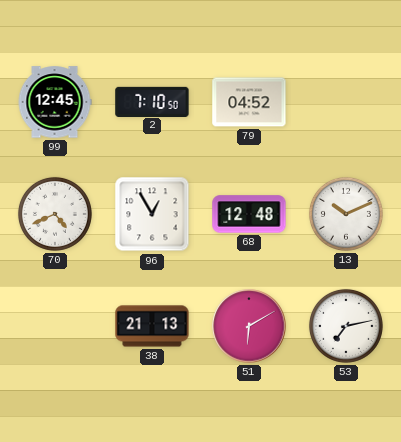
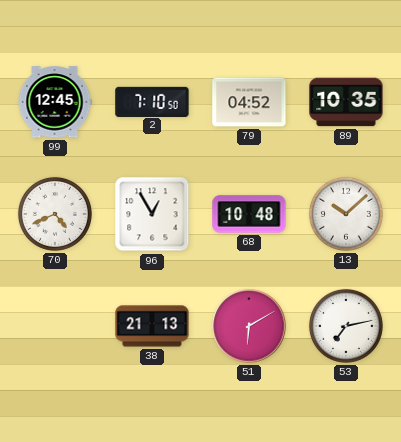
89: none -> 10:35 (346, 102)
68: 12:48 -> 10:48 (249, 214)
13: 10:11 -> 10:08 (346, 214)
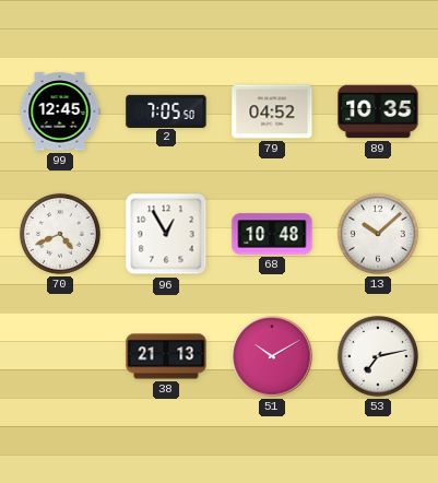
2: 7:10 -> 7:05 (166, 110)
51: 6:10 -> 10:10 (272, 356)
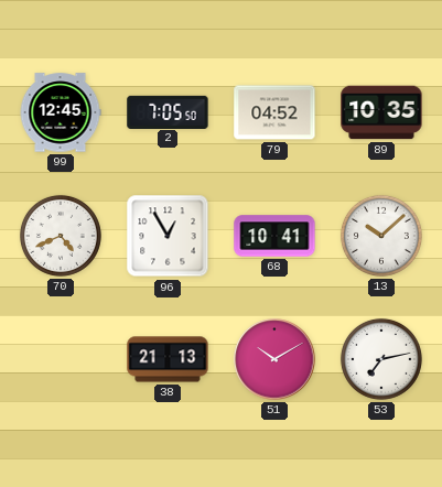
68: 10:48 -> 10:41 (274, 236)
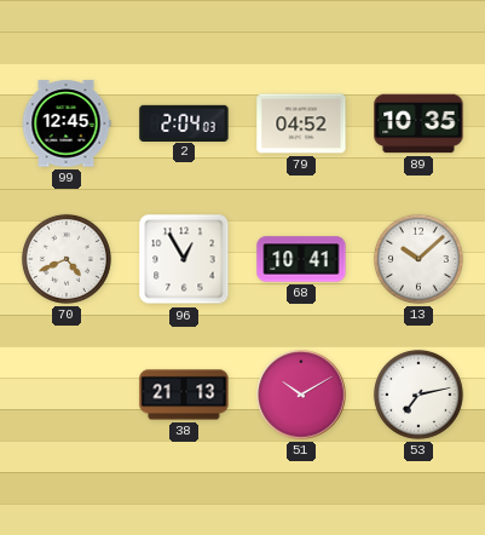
2: 7:05 -> 2:04 (184, 122)
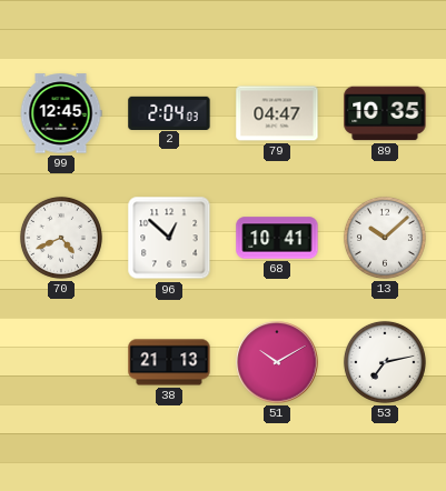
79: 04:52 -> 04:47 (277, 113)
96: 12:55 -> 12:52 (169, 238)
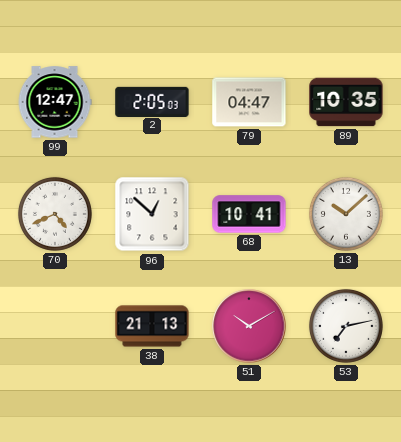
99: 12:45 -> 12:47 (55, 102)
2: 2:04 -> 2:05 (152, 101)
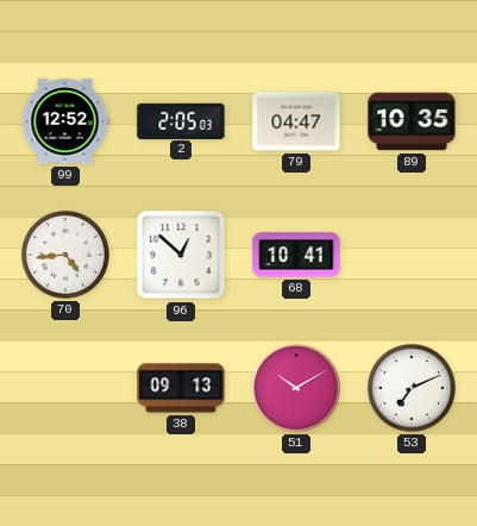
99: 12:47 -> 12:52 (65, 121)
70: 4:41 -> 4:44 (65, 255)
13: 10:08 -> none (346, 214)
38: 21:13 -> 09:13 (181, 388)
53: 7:13 -> 7:11 (412, 388)
